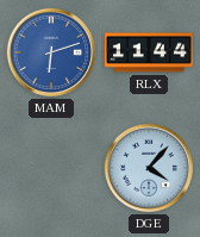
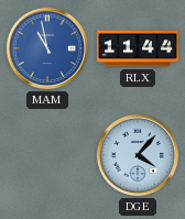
MAM: 6:12 -> 10:58 (47, 48)
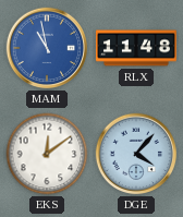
RLX: 11:44 -> 11:48 (136, 48)
EKS: none -> 12:09 (47, 154)
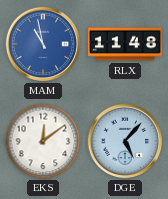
DGE: 4:07 -> 5:07 (125, 141)
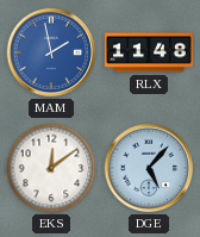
MAM: 10:58 -> 1:58 (51, 52)
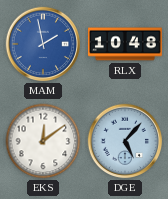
RLX: 11:48 -> 10:48 (125, 44)
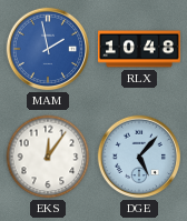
EKS: 12:09 -> 12:06 (48, 157)
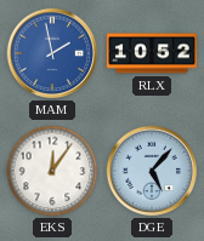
RLX: 10:48 -> 10:52 (152, 53)
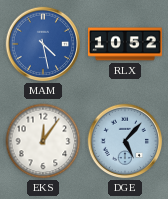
MAM: 1:58 -> 4:28 (43, 44)
